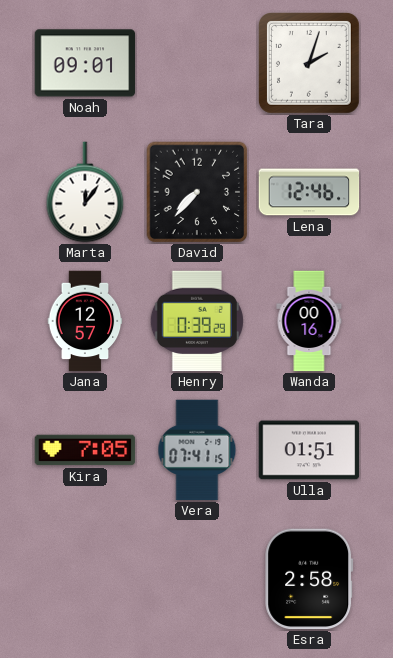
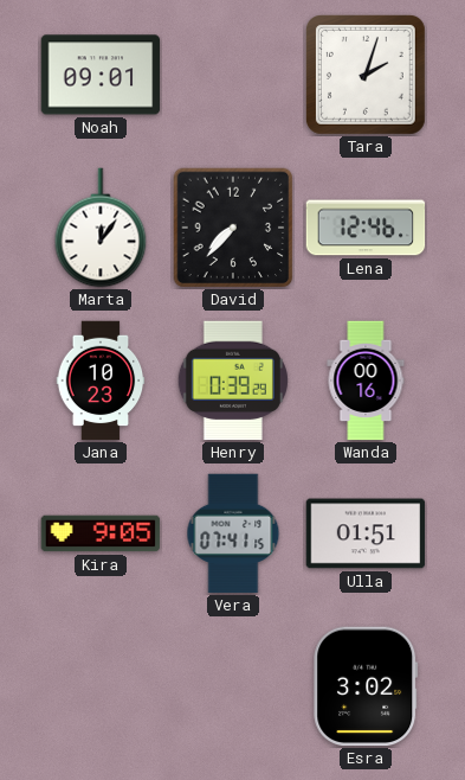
Jana: 12:57 -> 10:23 (101, 381)
Kira: 7:05 -> 9:05 (101, 533)
Esra: 2:58 -> 3:02 (366, 686)
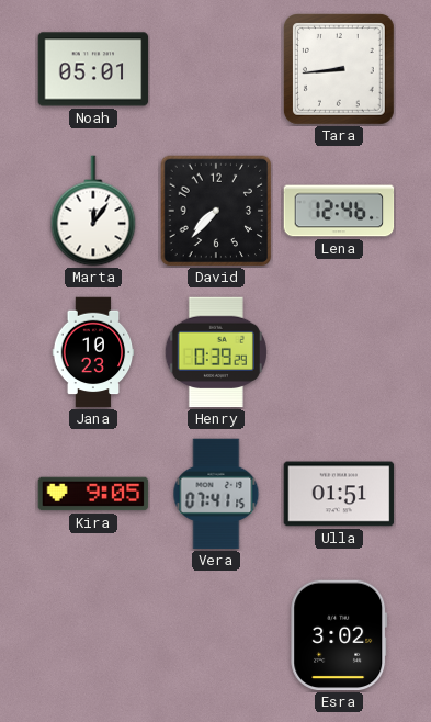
Noah: 09:01 -> 05:01 (93, 69)
Tara: 2:03 -> 8:44 (339, 69)
Wanda: 00:16 -> none (366, 381)
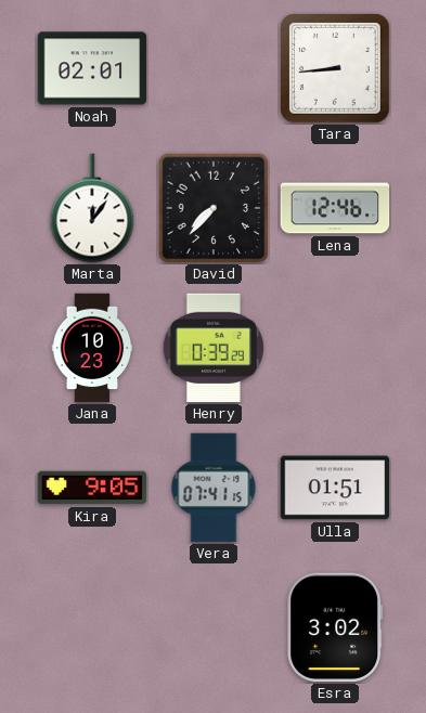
Noah: 05:01 -> 02:01 (92, 68)
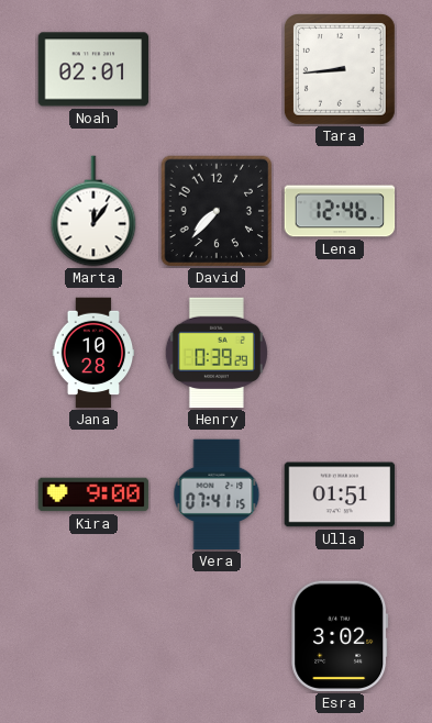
Jana: 10:23 -> 10:28 (93, 353)
Kira: 9:05 -> 9:00 (93, 494)
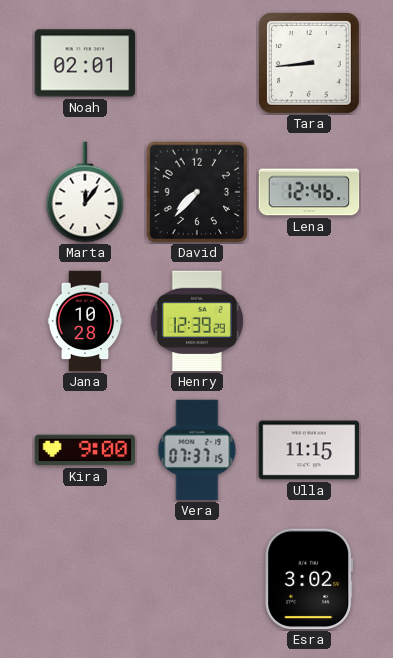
Henry: 0:39 -> 12:39 (197, 321)
Vera: 07:41 -> 07:37 (197, 450)
Ulla: 01:51 -> 11:15 (309, 450)
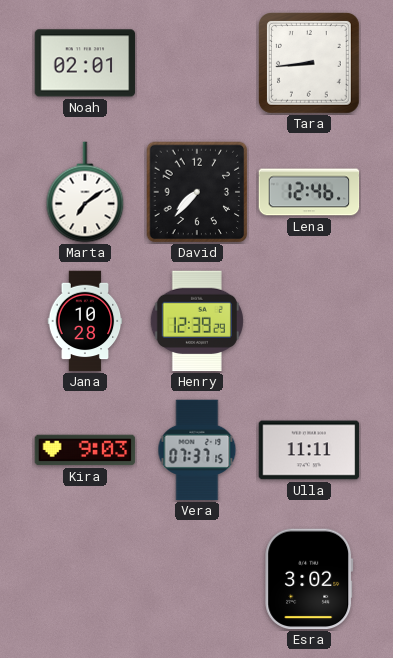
Marta: 12:06 -> 7:09 (85, 192)
Kira: 9:00 -> 9:03 (85, 450)
Ulla: 11:15 -> 11:11 (309, 450)
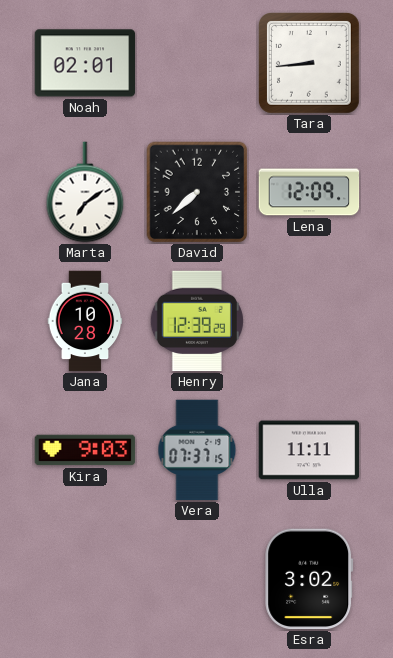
David: 7:37 -> 7:38 (197, 192)
Lena: 12:46 -> 12:09 (309, 192)
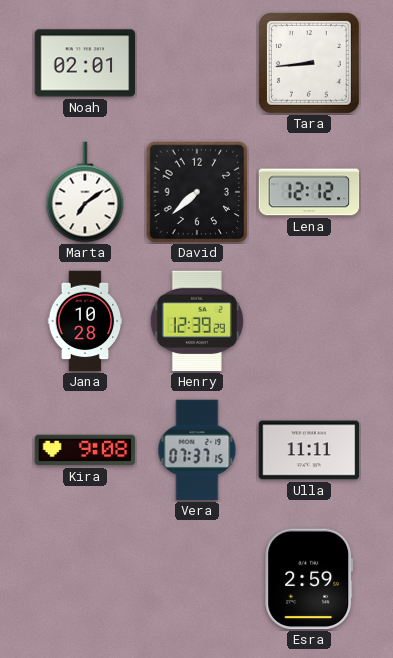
Lena: 12:09 -> 12:12 (309, 192)
Kira: 9:03 -> 9:08 (85, 450)
Esra: 3:02 -> 2:59 (309, 579)
